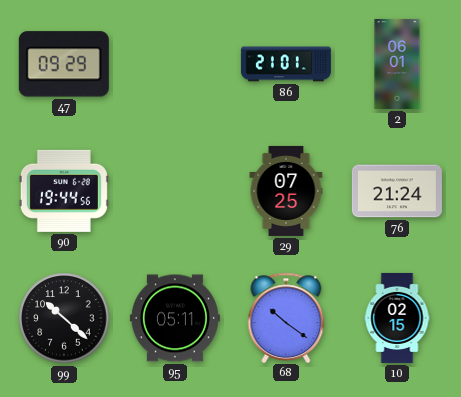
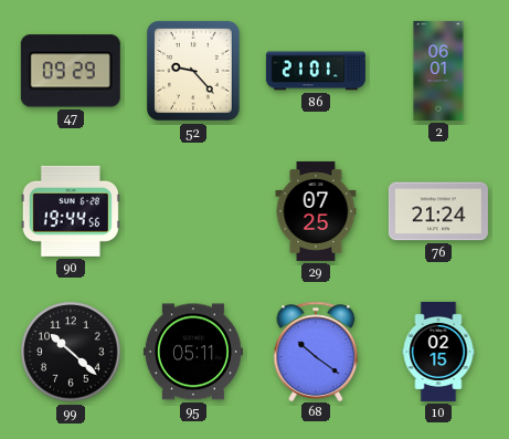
52: none -> 9:23 (194, 72)
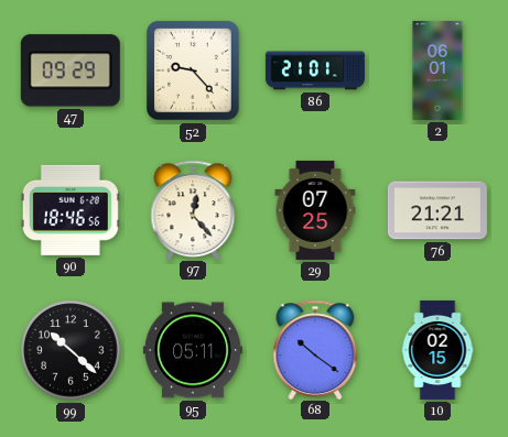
90: 19:44 -> 18:46 (71, 210)
97: none -> 12:23 (193, 209)
76: 21:24 -> 21:21 (437, 210)
